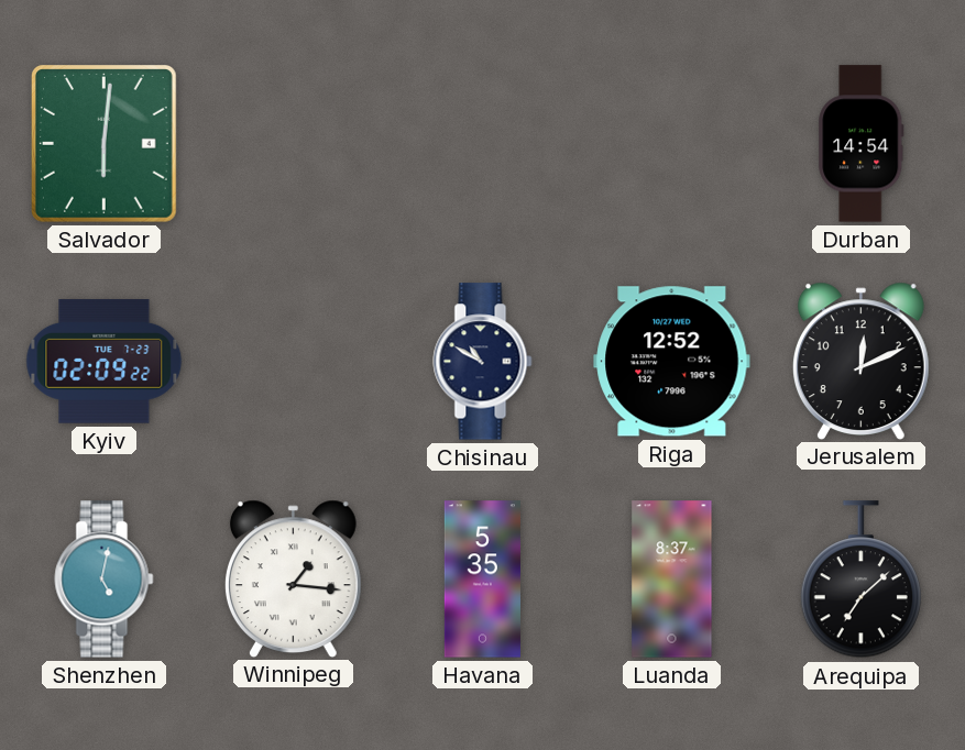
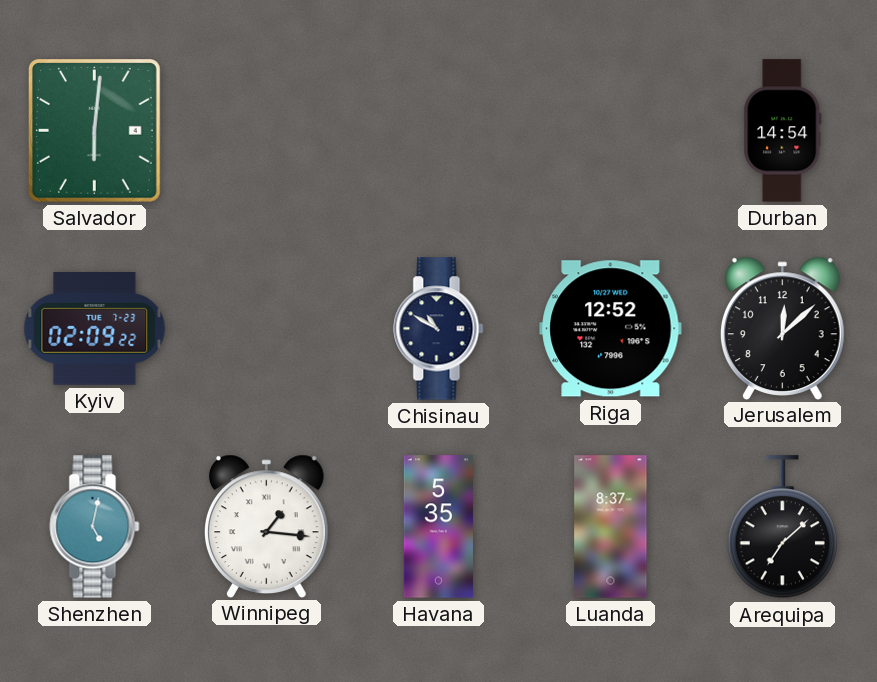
Jerusalem: 12:11 -> 12:08 (782, 328)
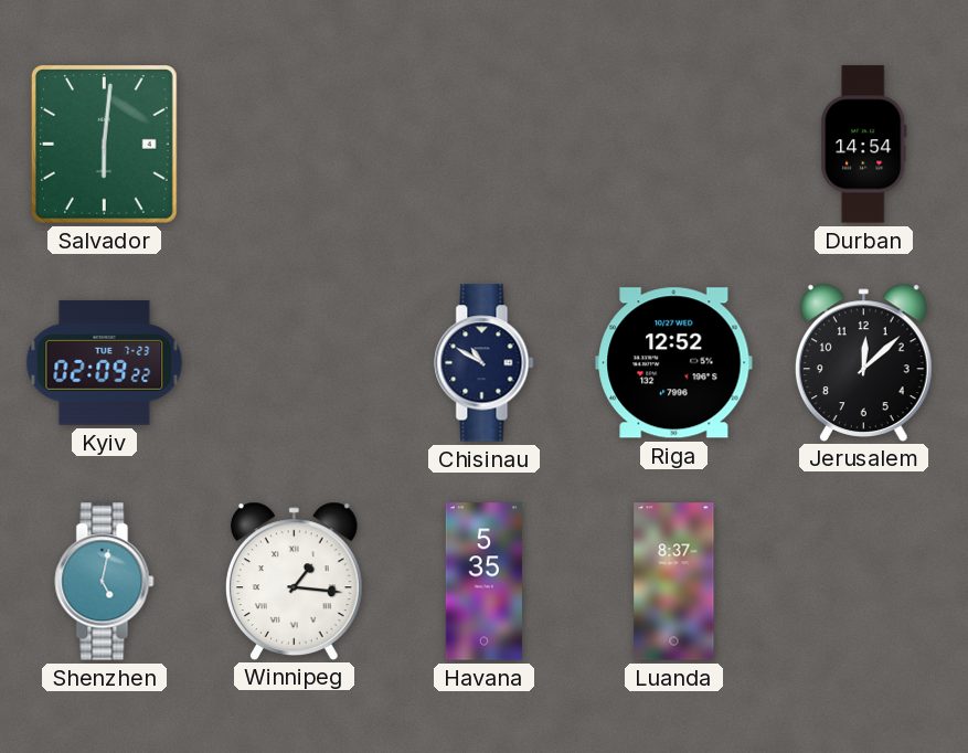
Arequipa: 7:08 -> none (782, 527)
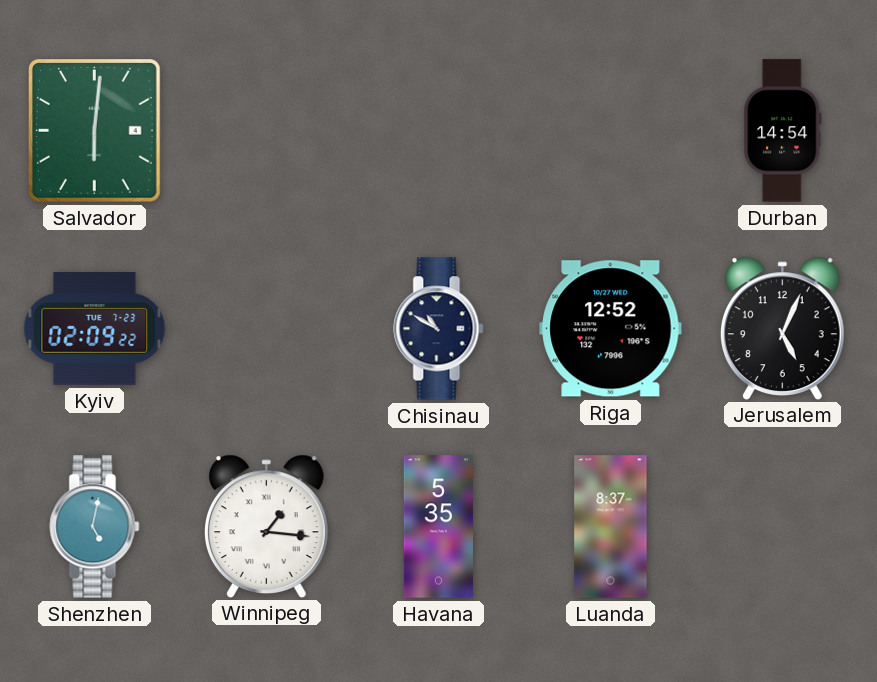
Jerusalem: 12:08 -> 5:04 (782, 328)
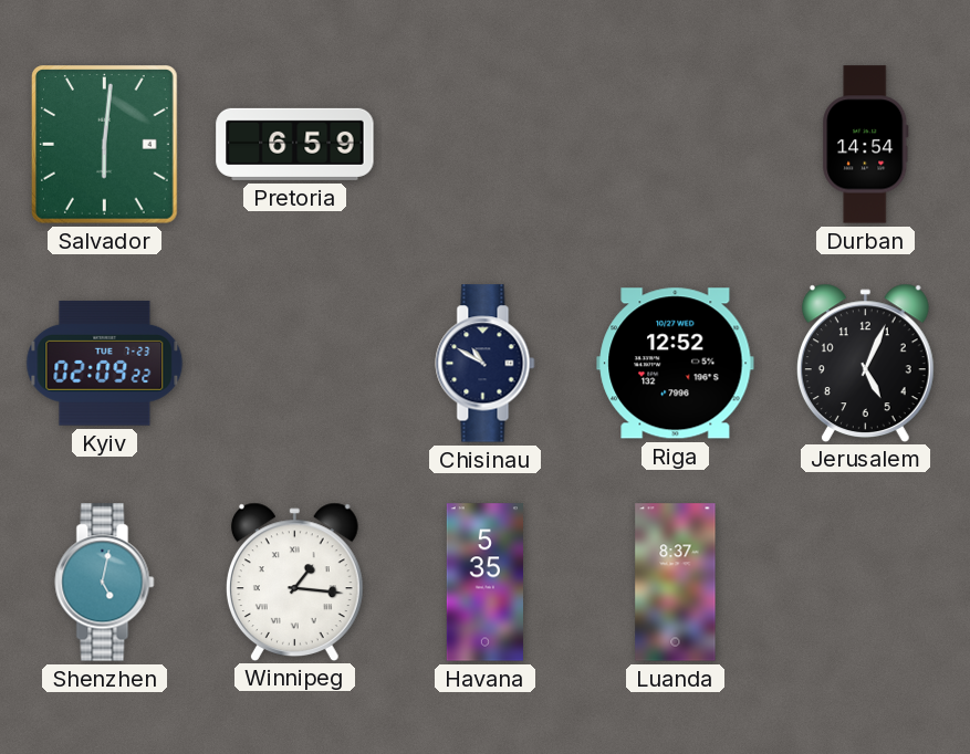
Pretoria: none -> 6:59 (295, 144)
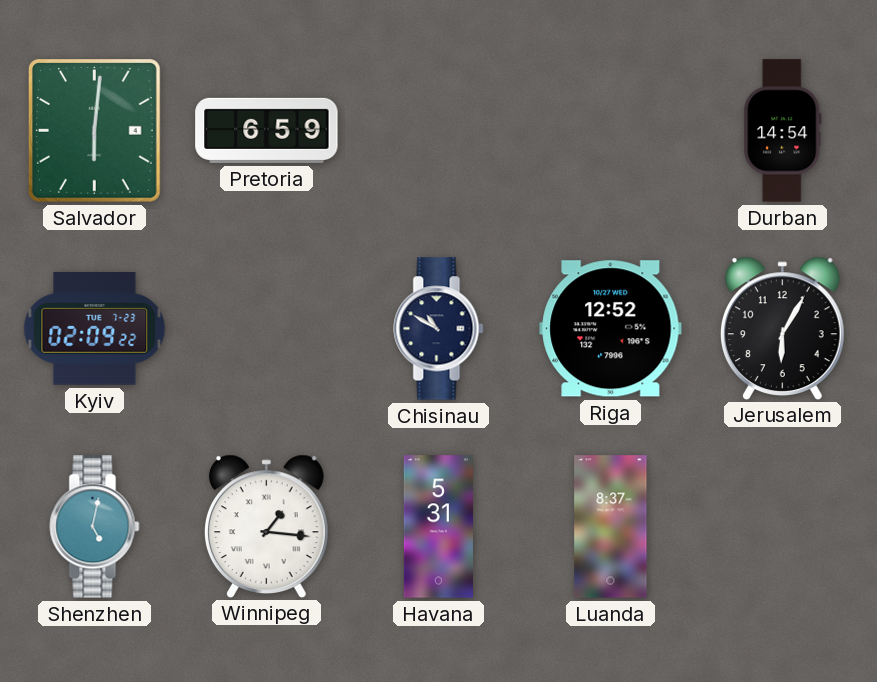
Jerusalem: 5:04 -> 6:05 (782, 328)
Havana: 5:35 -> 5:31 (438, 527)
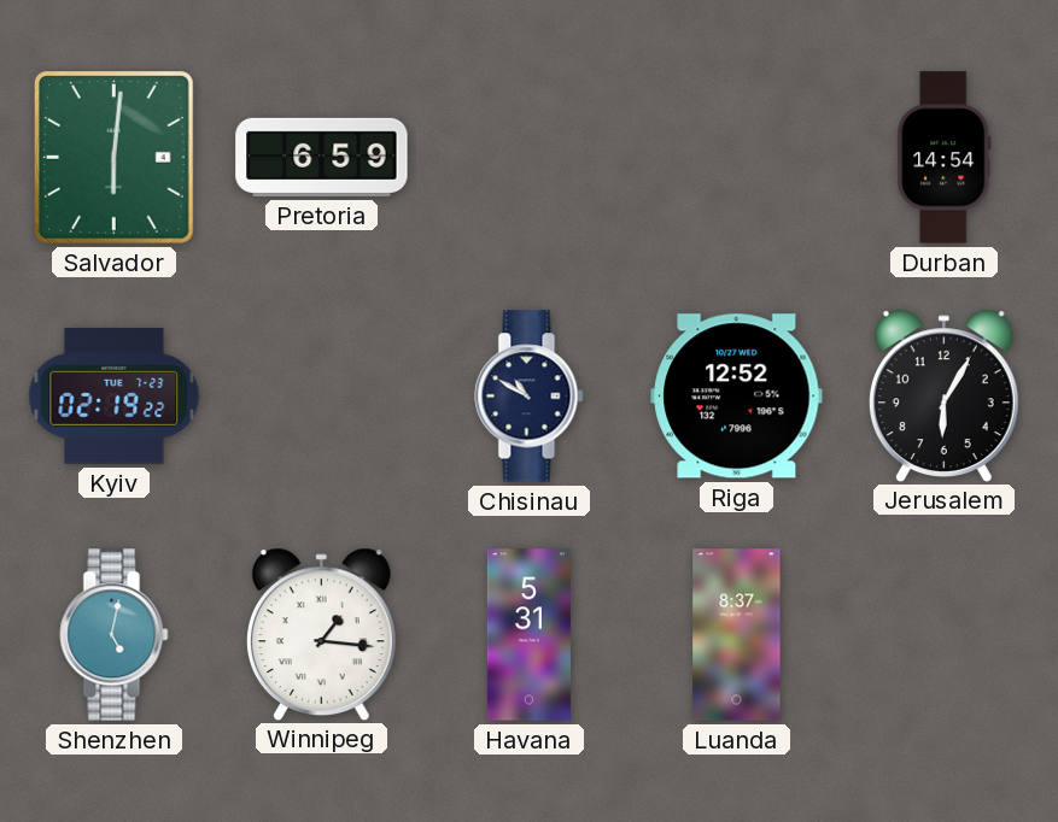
Kyiv: 02:09 -> 02:19 (115, 395)
